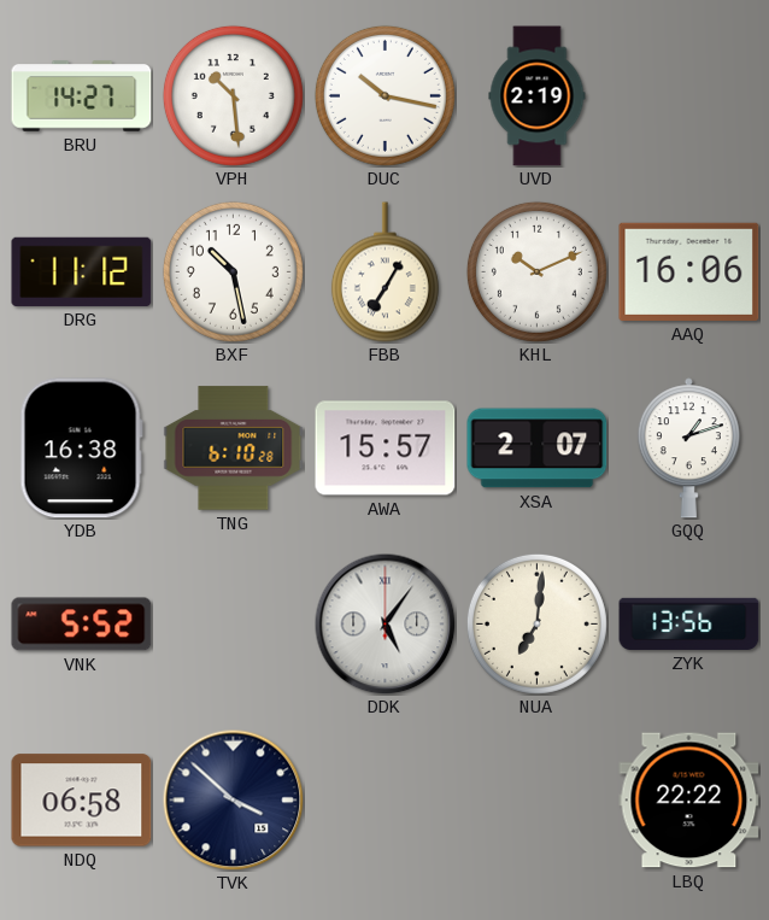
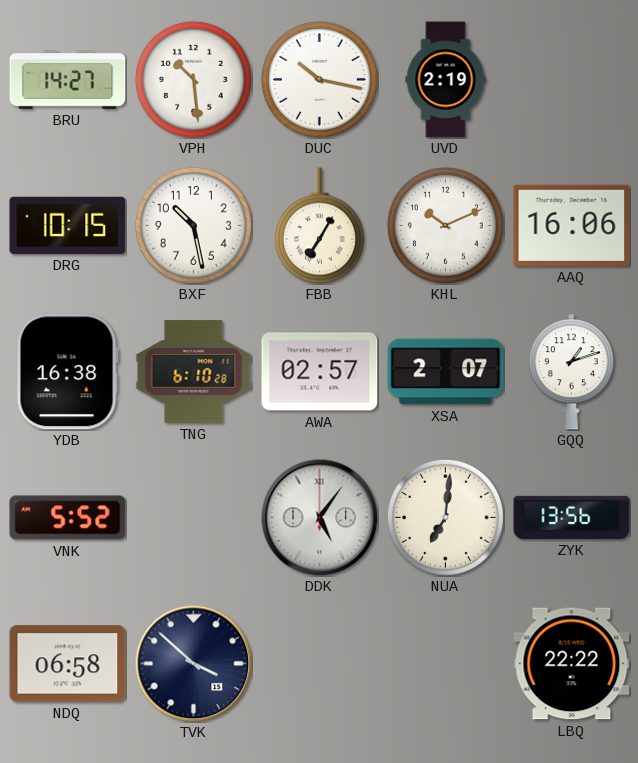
DRG: 11:12 -> 10:15 (68, 225)
AWA: 15:57 -> 02:57 (320, 372)
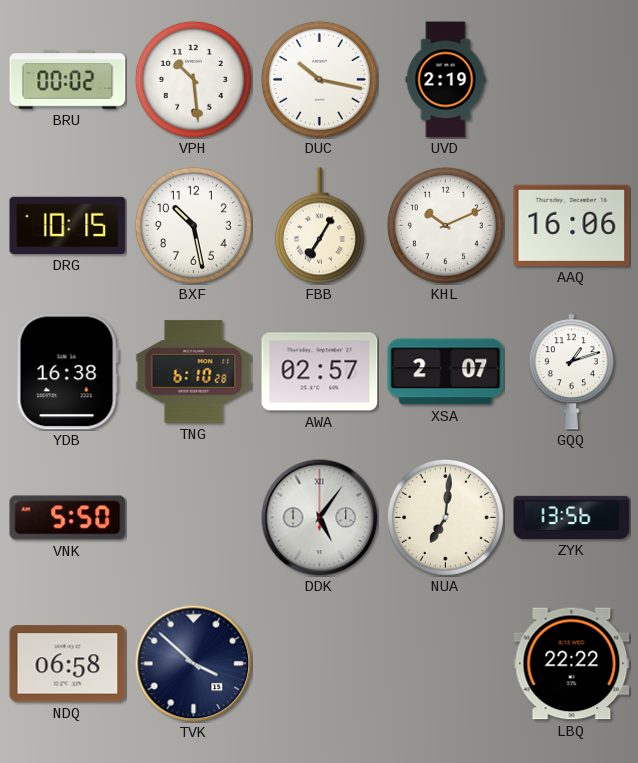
BRU: 14:27 -> 00:02 (68, 80)
VNK: 5:52 -> 5:50 (68, 518)
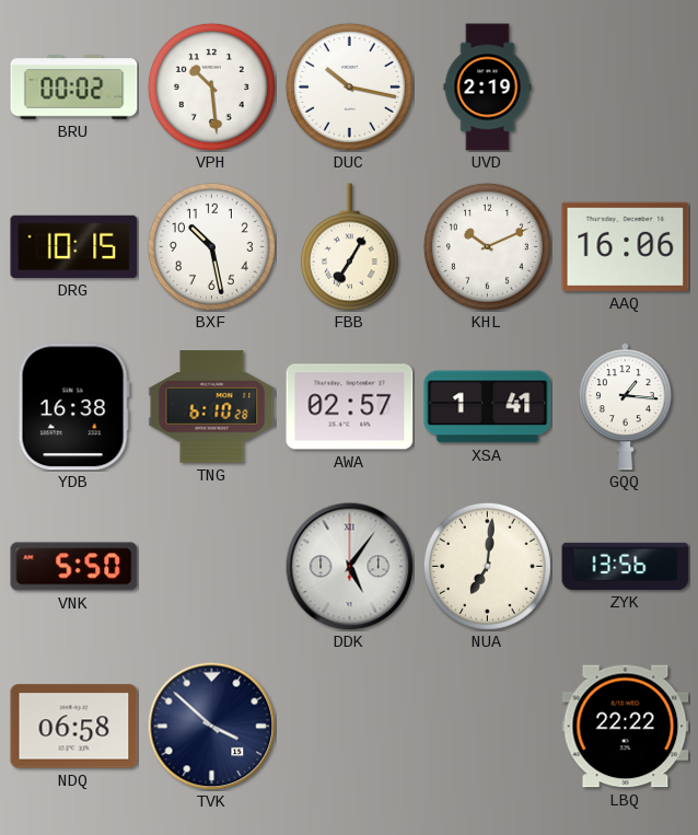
XSA: 2:07 -> 1:41 (488, 407)
GQQ: 1:12 -> 1:16 (625, 407)
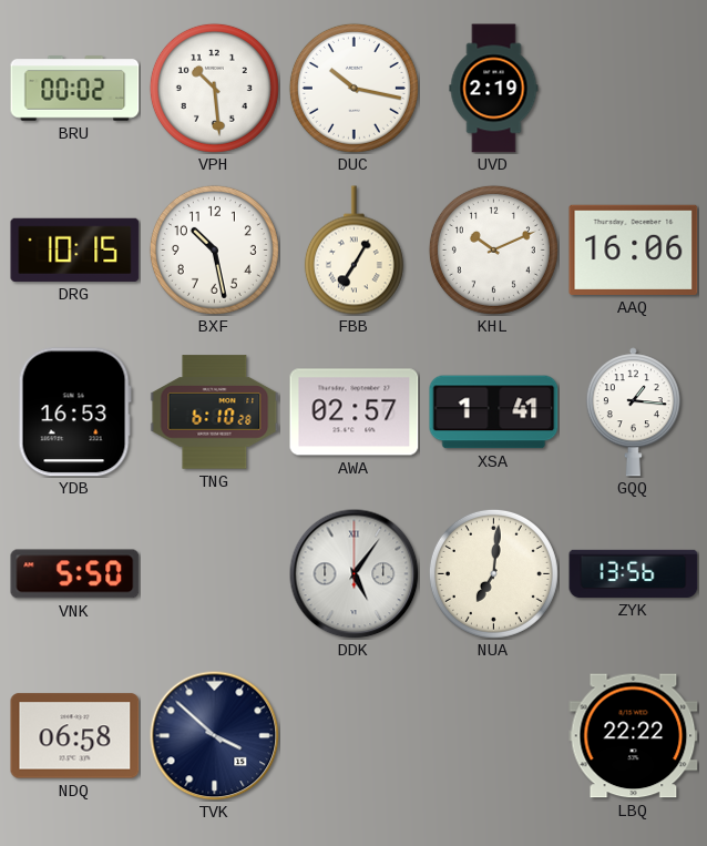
YDB: 16:38 -> 16:53 (74, 412)
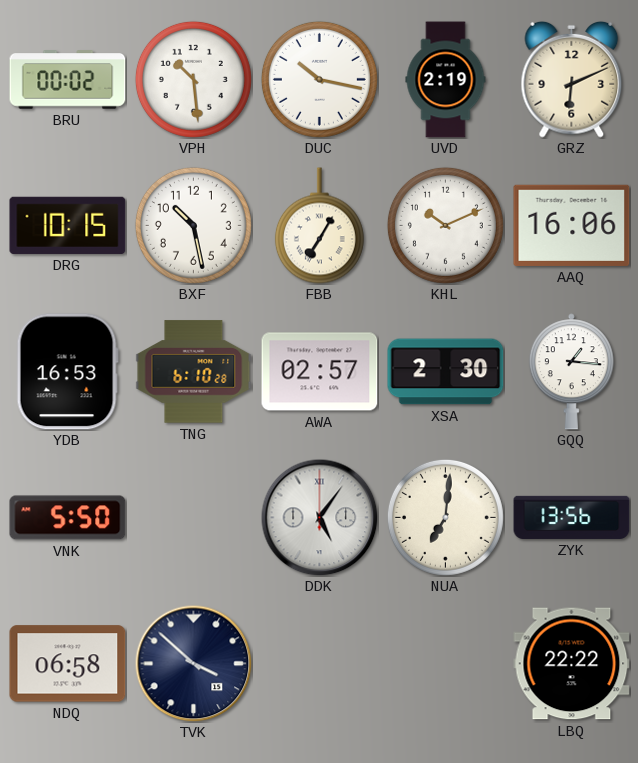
GRZ: none -> 6:11 (572, 79)
XSA: 1:41 -> 2:30 (446, 372)
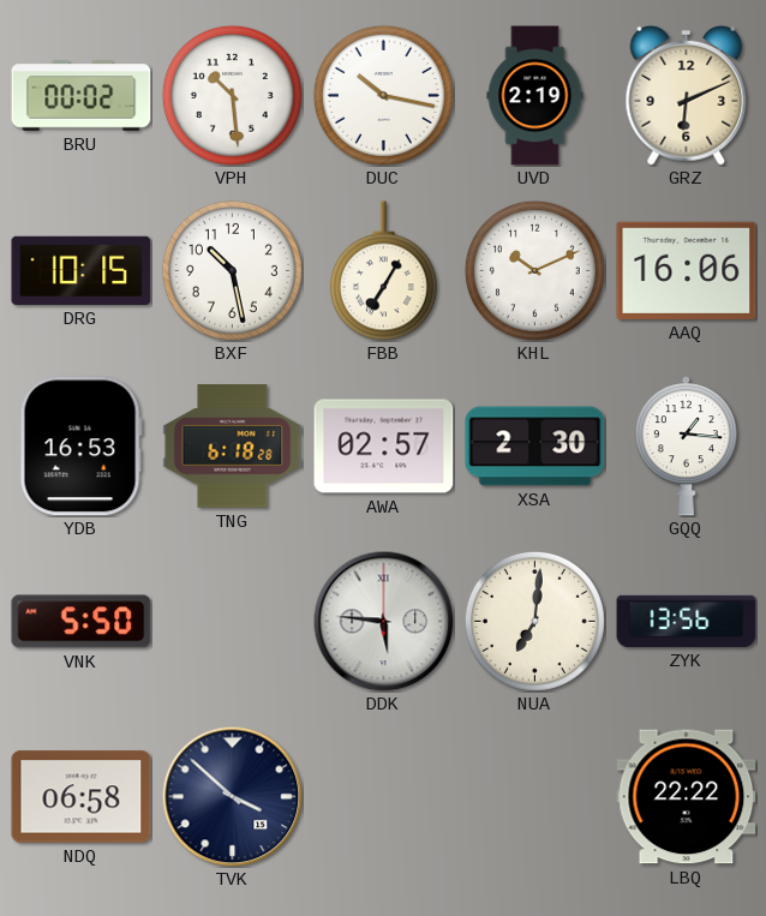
TNG: 6:10 -> 6:18 (233, 447)
DDK: 5:06 -> 5:46 (383, 621)
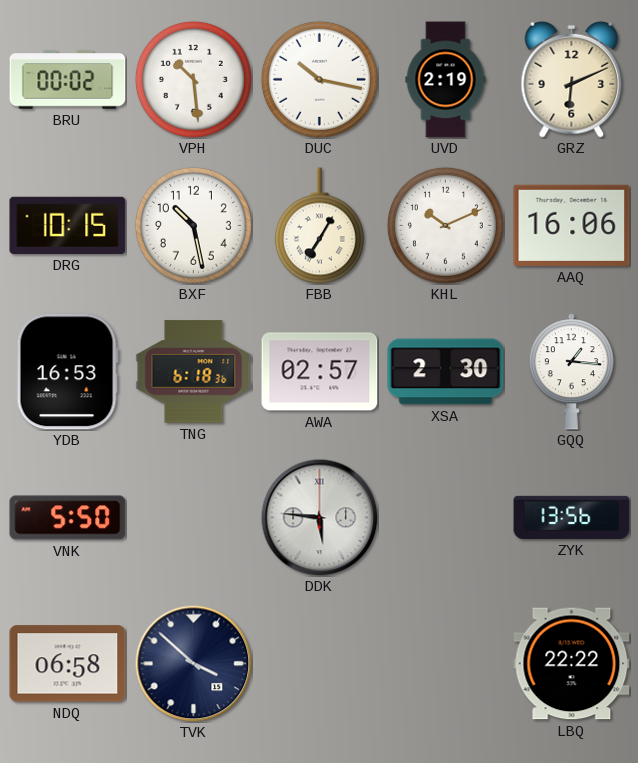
TNG: 6:18:28 -> 6:18:36 (194, 372)
NUA: 7:01 -> none (534, 621)
